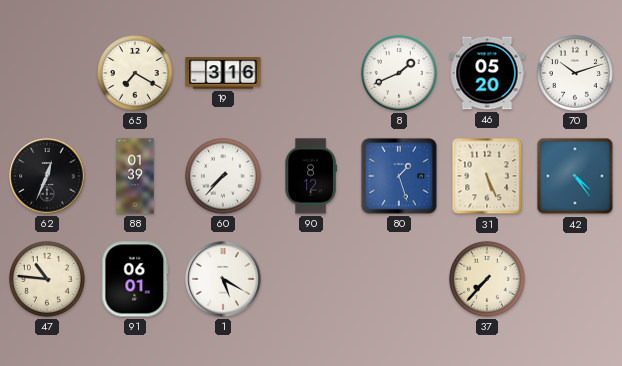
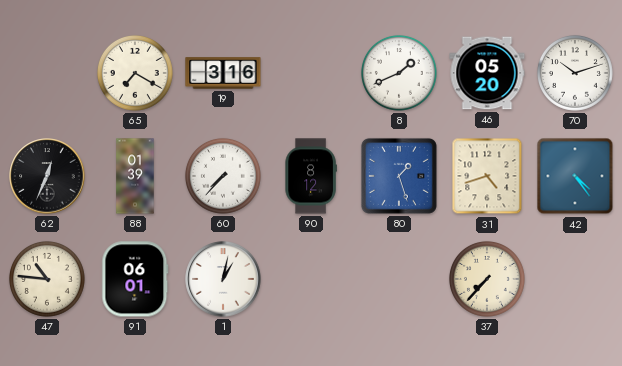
31: 5:26 -> 4:42 (487, 176)
1: 5:20 -> 1:02 (223, 279)
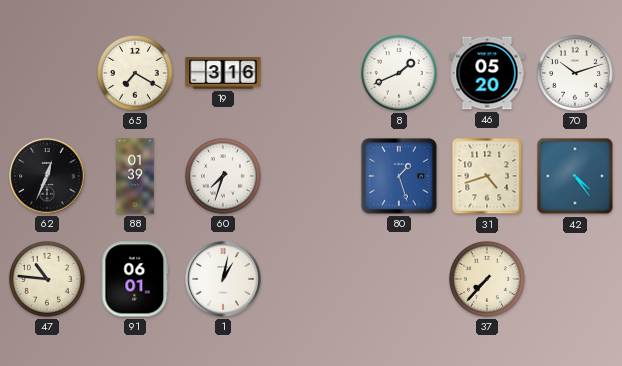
60: 7:37 -> 7:33 (223, 176)
90: 8:12 -> none (311, 176)
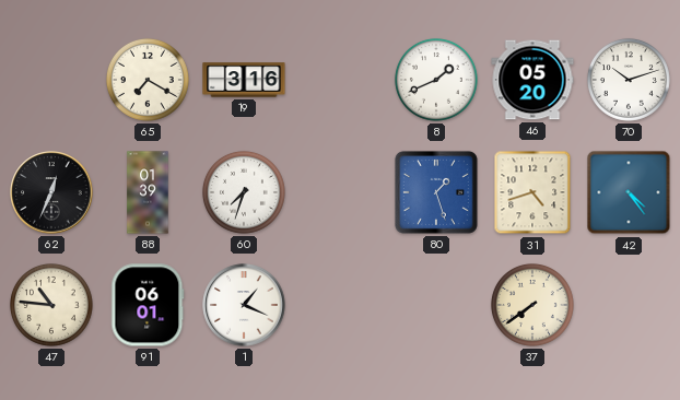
1: 1:02 -> 1:19 (244, 305)
37: 7:37 -> 7:39 (532, 305)
